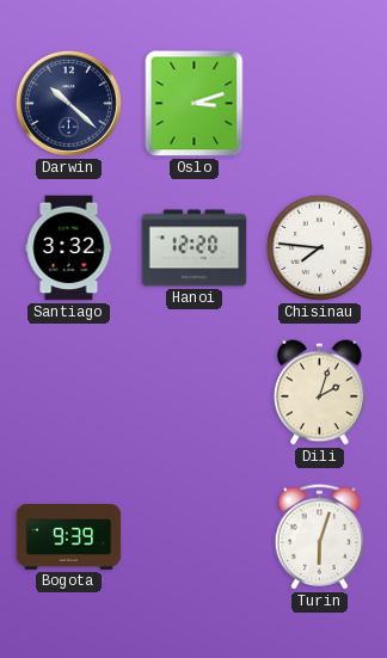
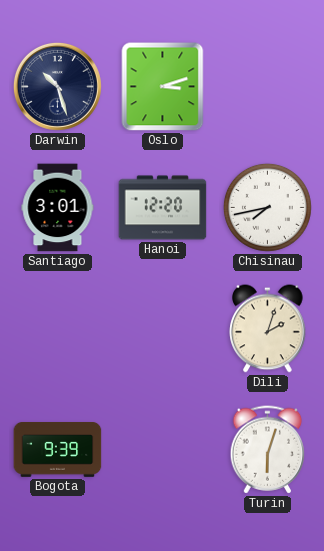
Darwin: 10:22 -> 10:27 (57, 86)
Santiago: 3:32 -> 3:01 (58, 208)
Chisinau: 7:46 -> 7:43 (267, 207)
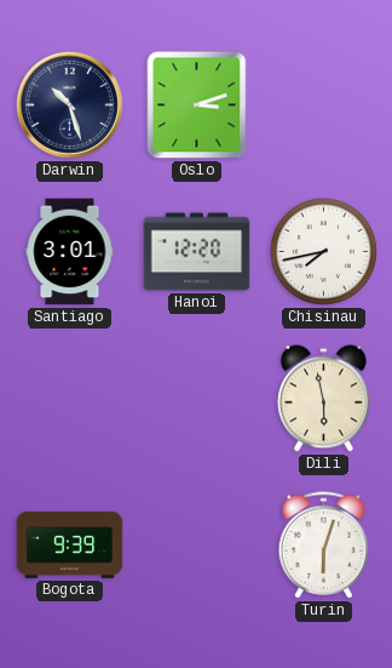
Dili: 2:03 -> 5:58 (324, 399)
